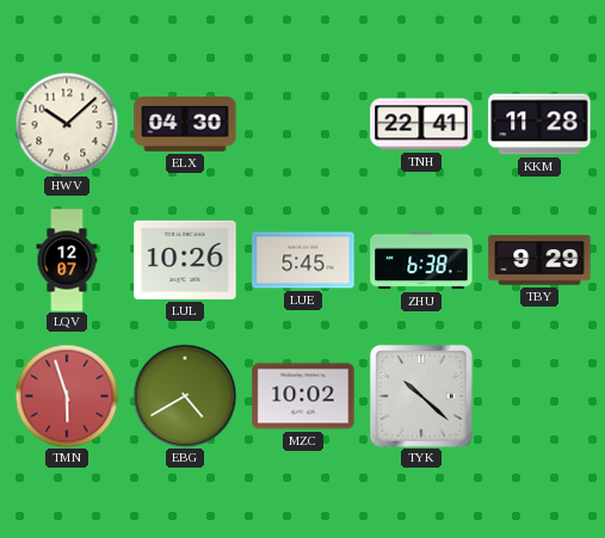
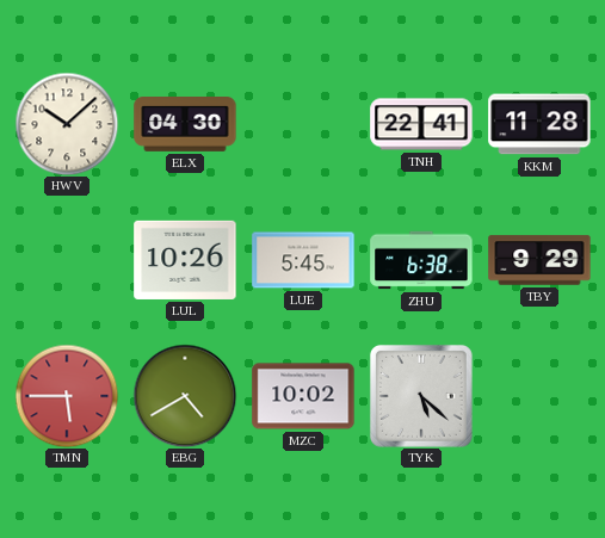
LQV: 12:07 -> none (67, 260)
TMN: 5:57 -> 5:45 (67, 396)
TYK: 10:22 -> 5:22 (421, 396)
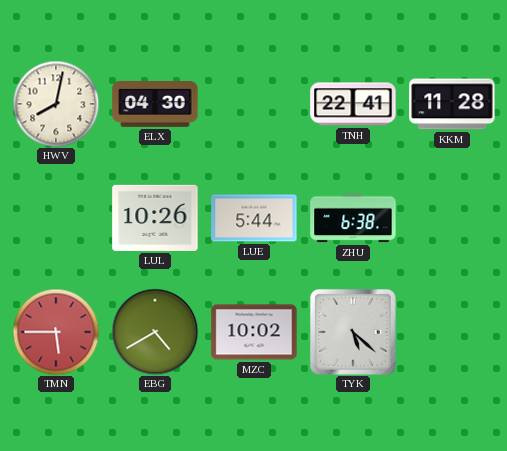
HWV: 10:08 -> 8:02 (56, 104)
LUE: 5:45 -> 5:44 (254, 218)
TBY: 9:29 -> none (539, 260)
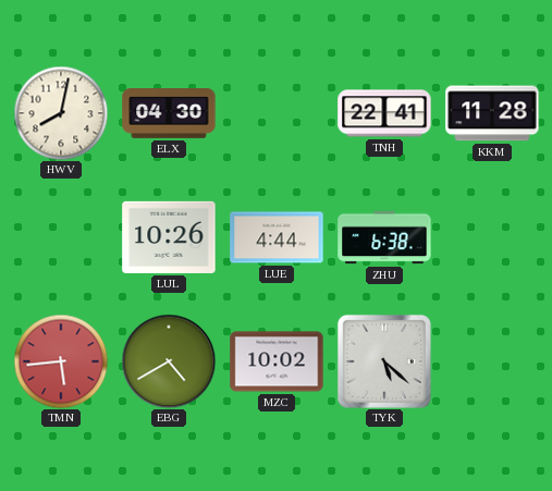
LUE: 5:44 -> 4:44 (277, 237)
TMN: 5:45 -> 5:44 (61, 361)
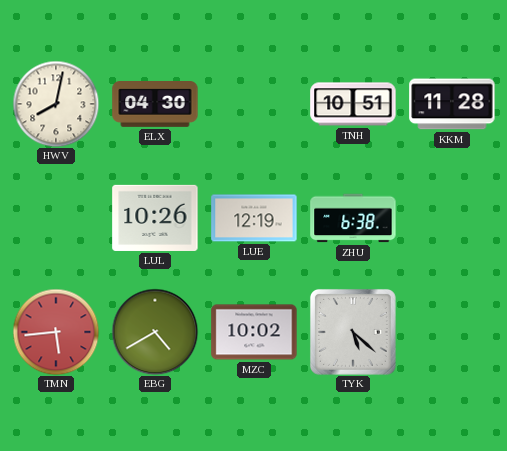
TNH: 22:41 -> 10:51 (353, 104)
LUE: 4:44 -> 12:19 (254, 218)
